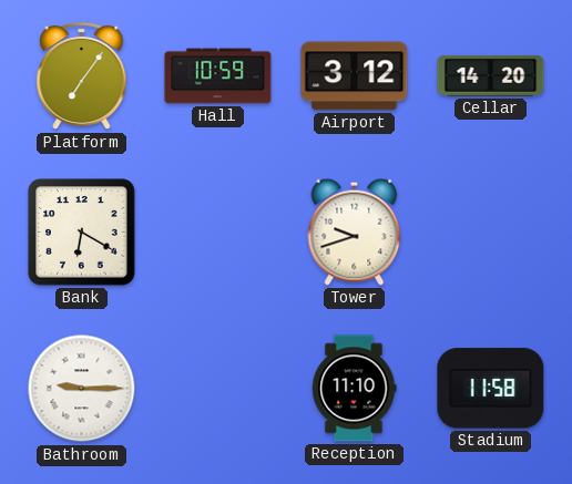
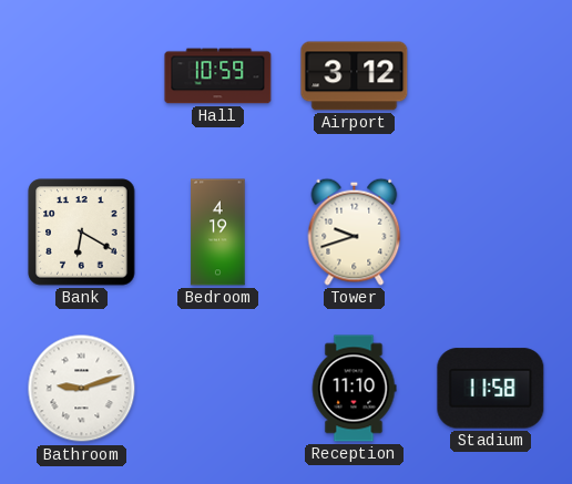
Platform: 7:06 -> none (82, 76)
Cellar: 14:20 -> none (491, 75)
Bedroom: none -> 4:19 (218, 233)
Bathroom: 9:15 -> 9:12 (82, 389)
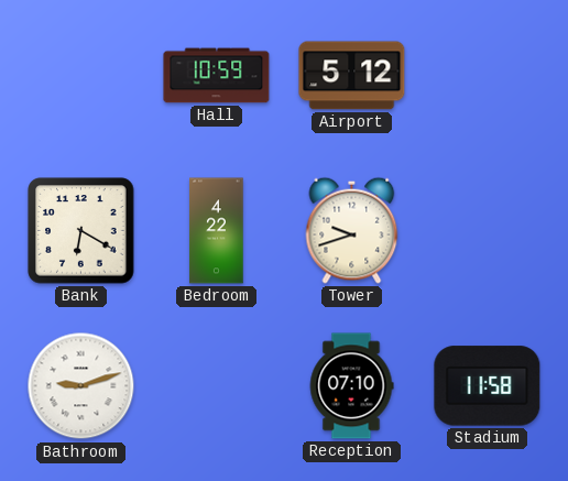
Airport: 3:12 -> 5:12 (352, 76)
Bedroom: 4:19 -> 4:22 (217, 231)
Reception: 11:10 -> 07:10 (351, 386)
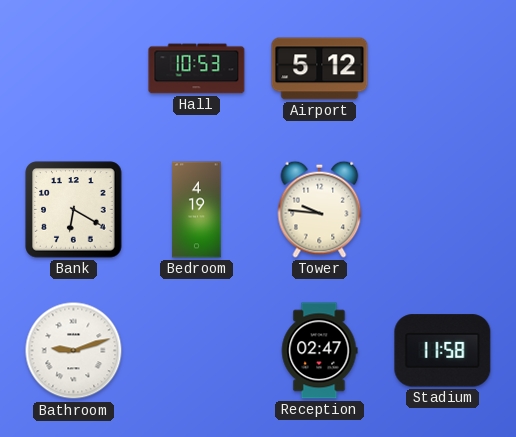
Hall: 10:59 -> 10:53 (197, 69)
Bedroom: 4:22 -> 4:19 (197, 210)
Tower: 9:42 -> 9:46 (320, 209)
Reception: 07:10 -> 02:47 (319, 351)
